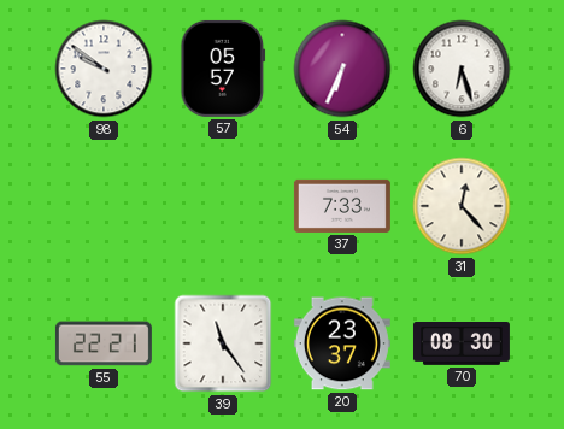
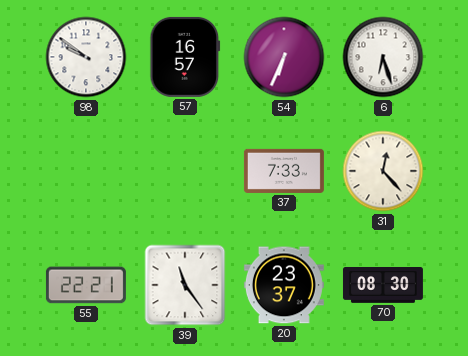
57: 05:57 -> 16:57 (185, 57)
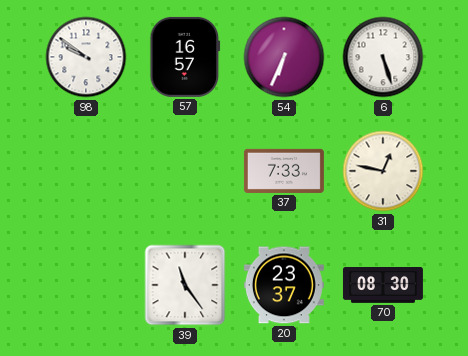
6: 6:27 -> 5:27 (383, 57)
31: 12:23 -> 12:47 (383, 171)
55: 22:21 -> none (86, 285)
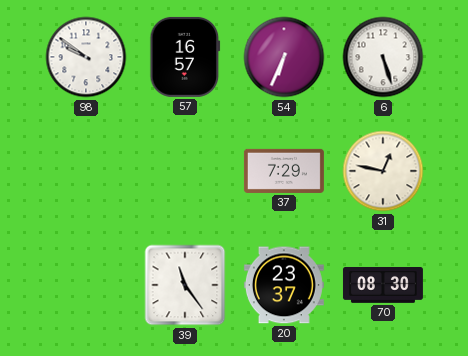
37: 7:33 -> 7:29 (284, 171)
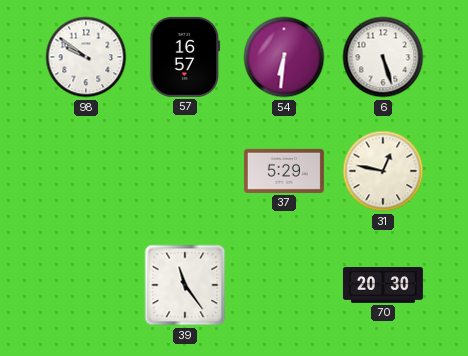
54: 6:34 -> 6:31 (284, 57)
37: 7:29 -> 5:29 (284, 171)
20: 23:37 -> none (284, 285)
70: 08:30 -> 20:30 (383, 286)
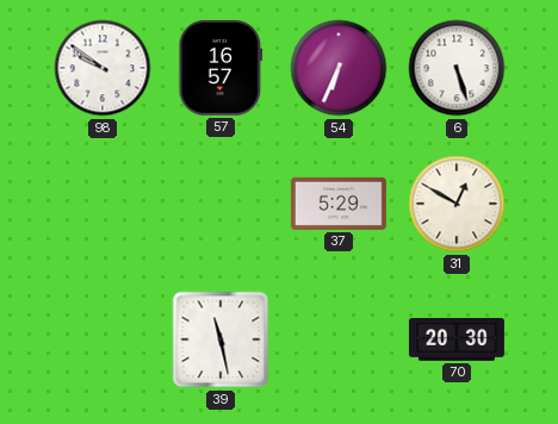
54: 6:31 -> 6:34 (339, 68)
31: 12:47 -> 12:50 (457, 204)
39: 11:24 -> 11:28 (221, 339)
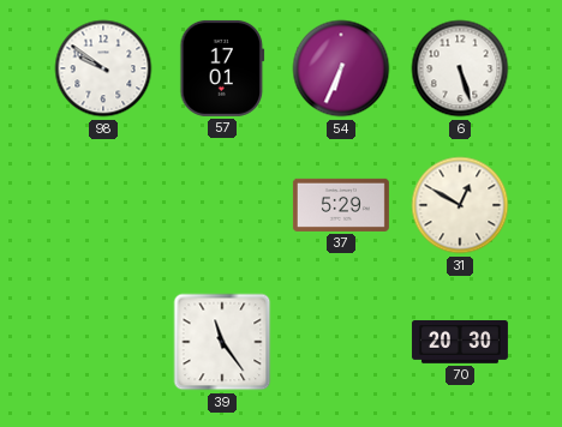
57: 16:57 -> 17:01 (222, 68)
39: 11:28 -> 11:24 (222, 342)
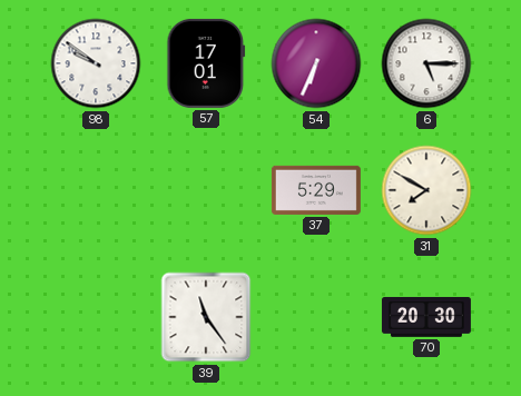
6: 5:27 -> 5:15 (426, 63)
31: 12:50 -> 7:50 (426, 190)
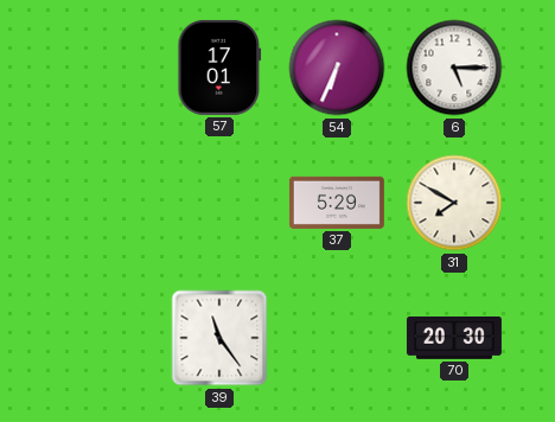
98: 9:51 -> none (96, 63)
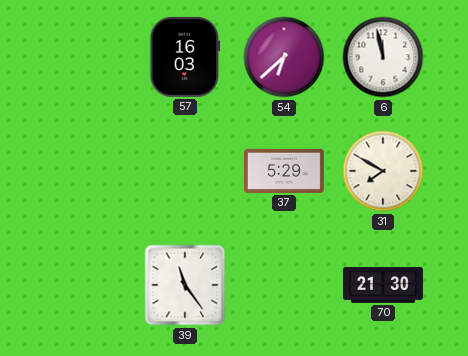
57: 17:01 -> 16:03 (185, 57)
54: 6:34 -> 6:38 (284, 57)
6: 5:15 -> 11:58 (383, 57)
70: 20:30 -> 21:30 (383, 286)
